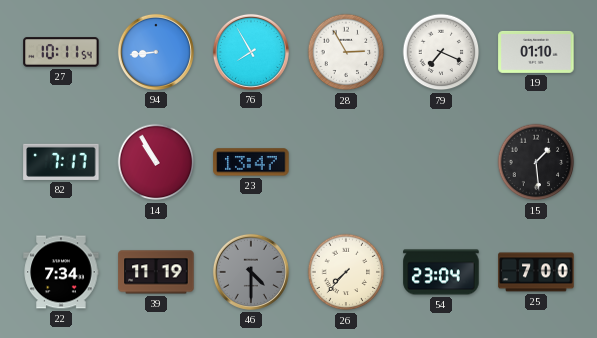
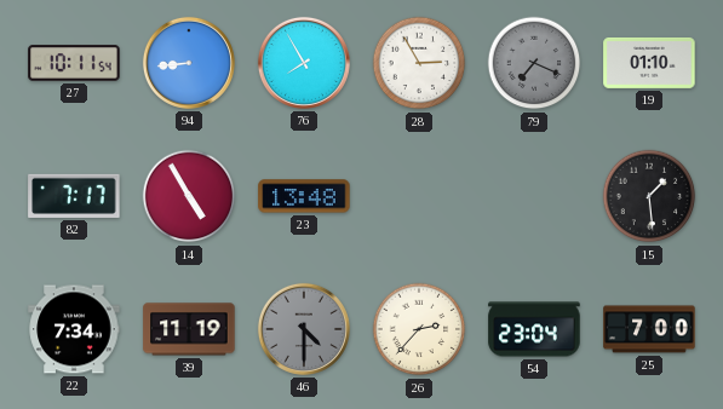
79 dial: white -> grey (534, 63)
14: 10:55 -> 4:55 (189, 196)
23: 13:47 -> 13:48 (304, 196)
26: 7:37 -> 2:37 (419, 329)
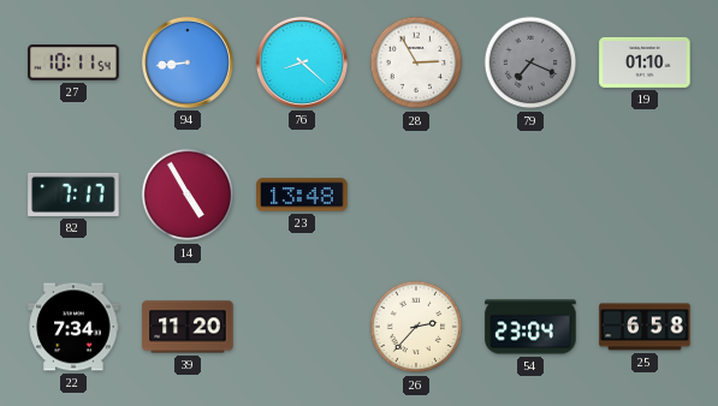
76: 7:55 -> 8:22 (302, 62)
15: 1:29 -> none (649, 196)
39: 11:19 -> 11:20 (188, 327)
46: 4:30 -> none (304, 329)
25: 7:00 -> 6:58 (645, 327)
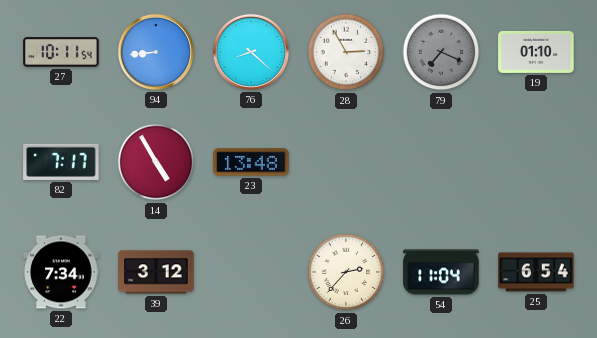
39: 11:20 -> 3:12 (156, 272)
54: 23:04 -> 11:04 (441, 272)
25: 6:58 -> 6:54 (536, 272)
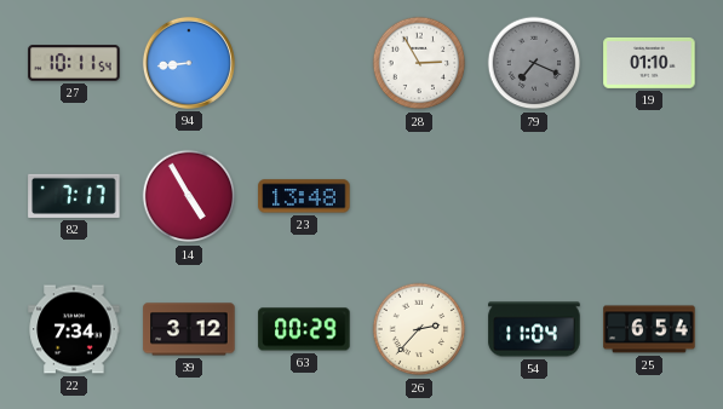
76: 8:22 -> none (251, 52)
63: none -> 00:29 (304, 329)
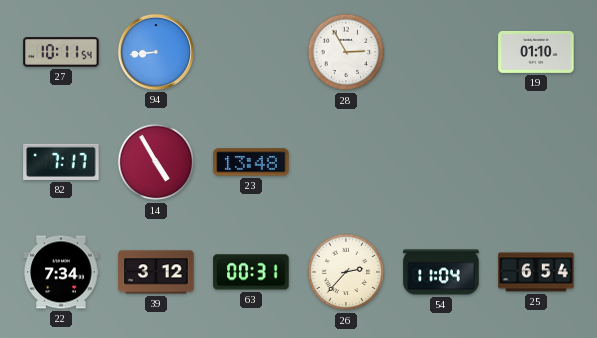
79: 7:19 -> none (534, 63)
63: 00:29 -> 00:31 (251, 272)
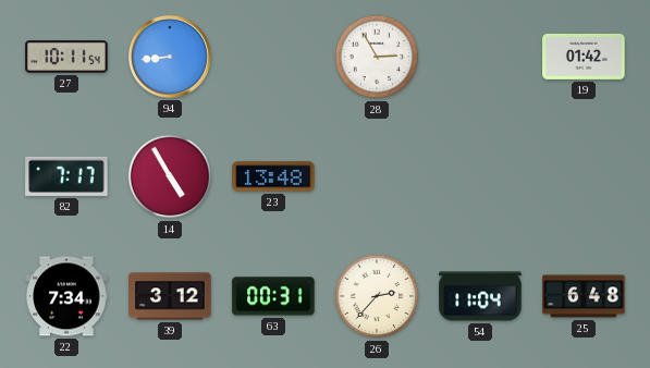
19: 01:10 -> 01:42 (584, 57)
25: 6:54 -> 6:48 (584, 296)
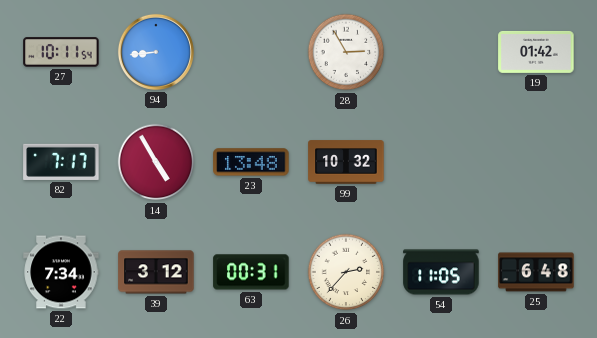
99: none -> 10:32 (346, 162)
54: 11:04 -> 11:05 (441, 272)
